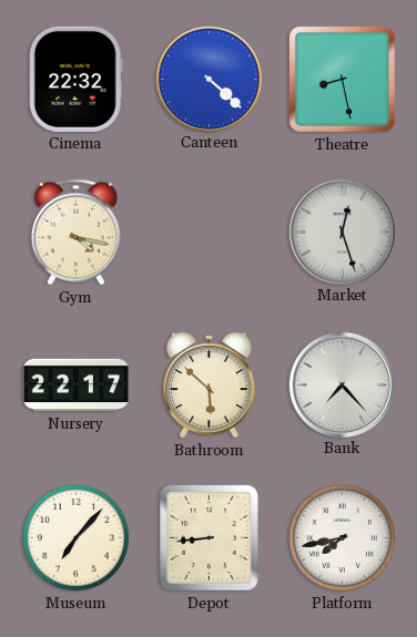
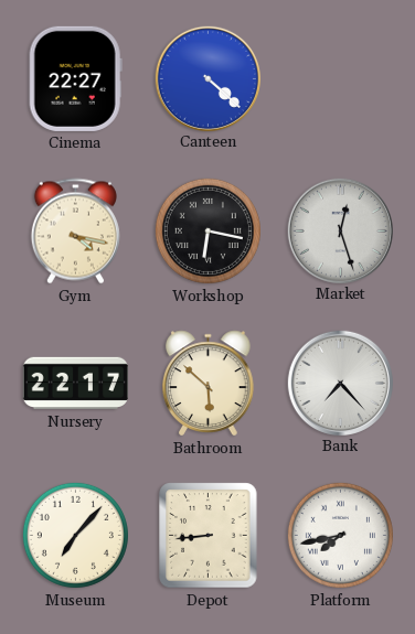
Cinema: 22:32 -> 22:27 (75, 78)
Theatre: 8:28 -> none (342, 79)
Workshop: none -> 6:17 (208, 230)
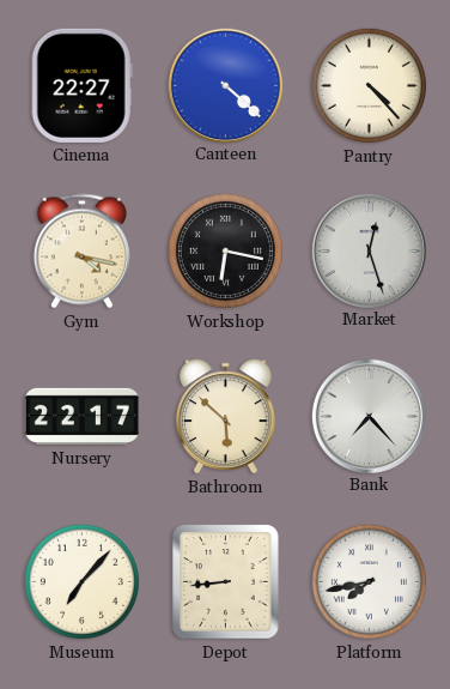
Pantry: none -> 4:23 (369, 85)
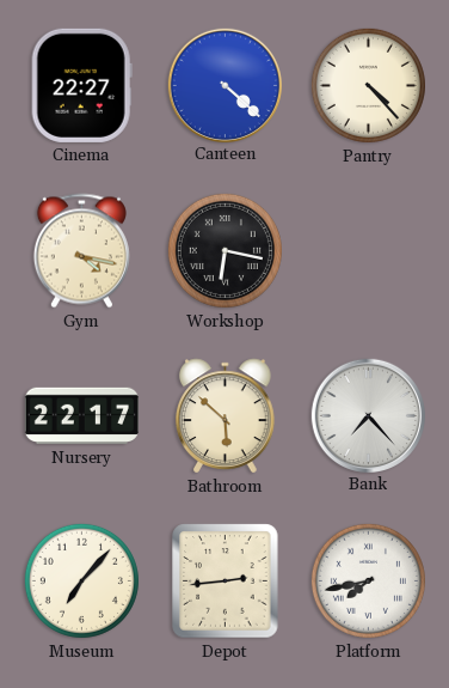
Market: 12:27 -> none (369, 250)
Depot: 8:44 -> 2:44 (226, 582)
